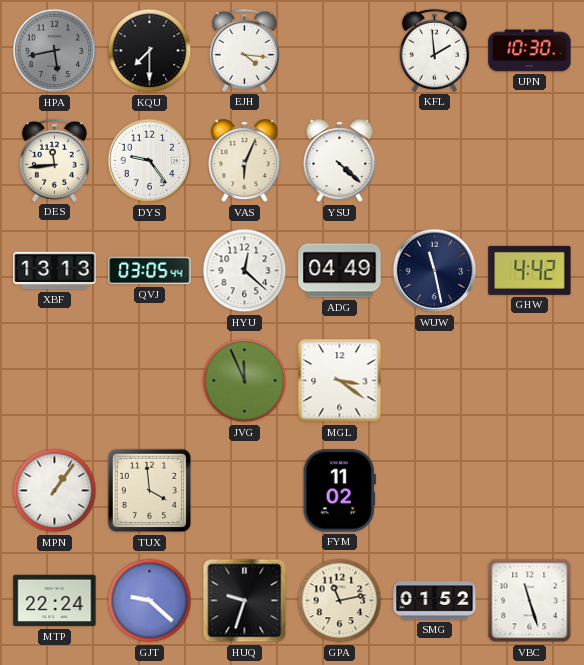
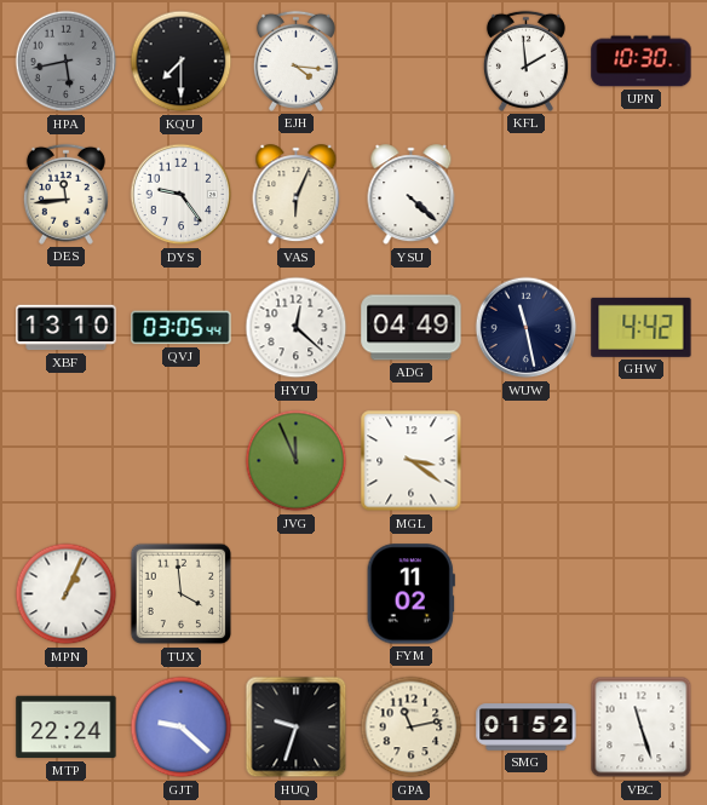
XBF: 13:13 -> 13:10 (67, 328)
MPN: 1:06 -> 1:04 (67, 594)
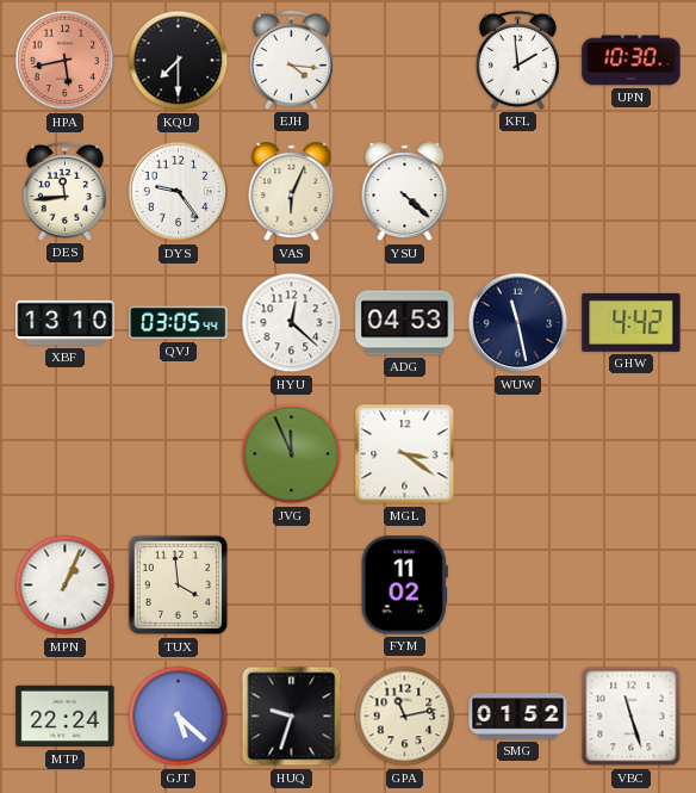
HPA dial: grey -> salmon (66, 61)
ADG: 04:49 -> 04:53 (405, 323)
GJT: 9:22 -> 5:22 (179, 717)
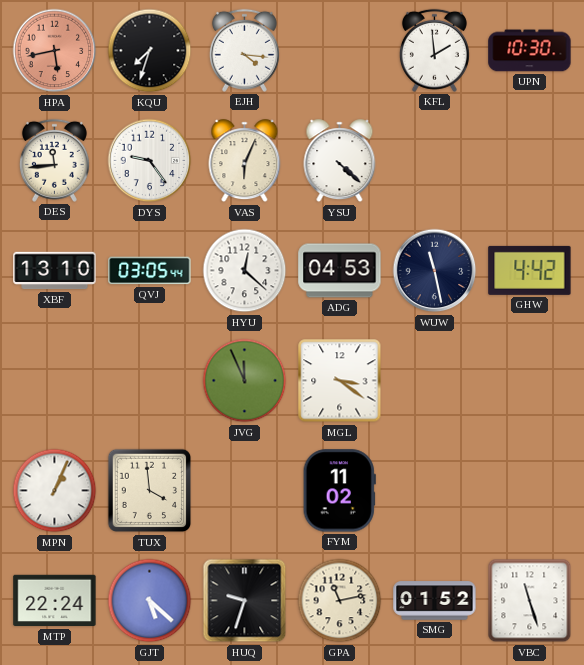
KQU: 7:30 -> 7:33 (150, 51)
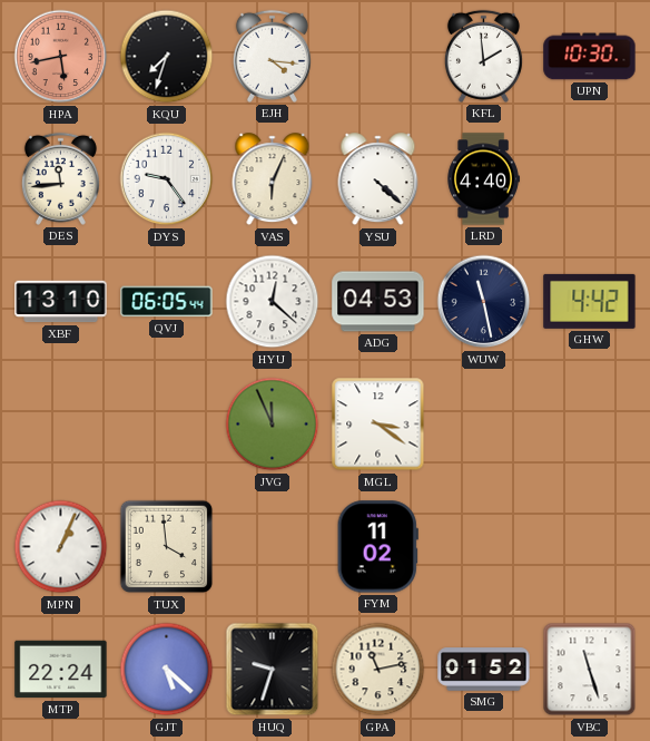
LRD: none -> 4:40 (483, 179)
QVJ: 03:05 -> 06:05 (167, 302)
